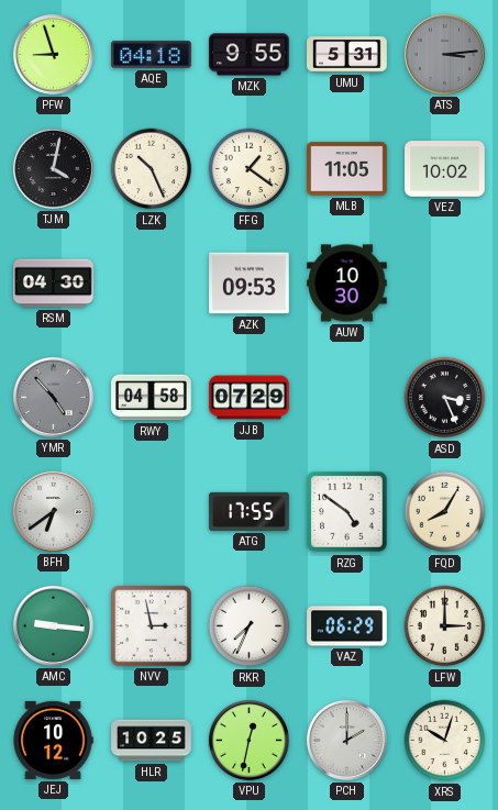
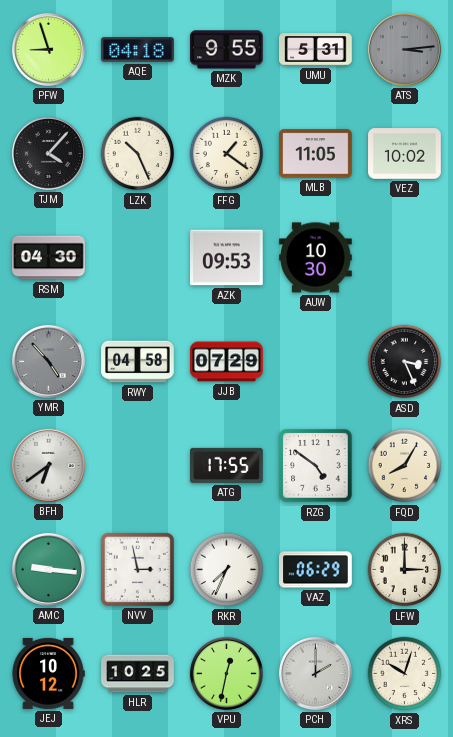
TJM: 4:02 -> 4:07 (48, 153)
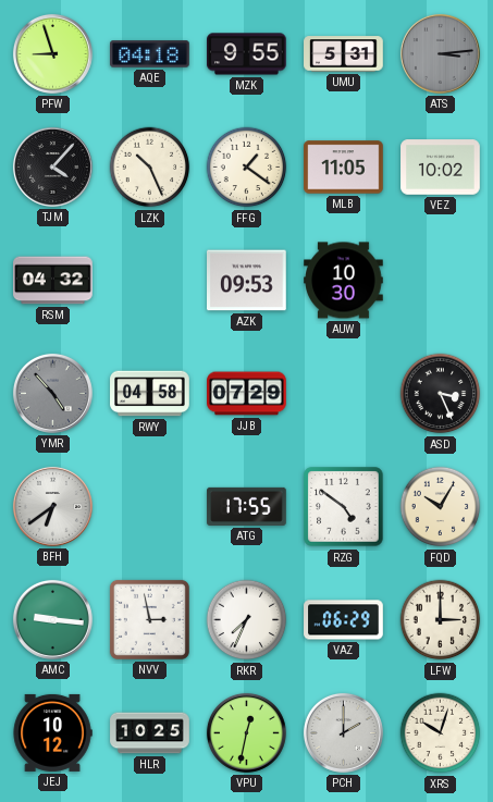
RSM: 04:30 -> 04:32 (53, 281)
FQD: 8:05 -> 10:05 (441, 507)
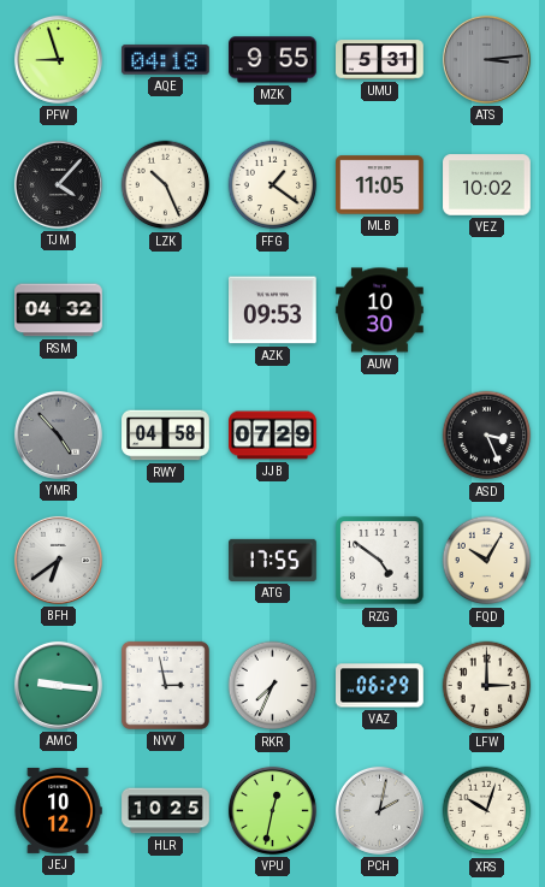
PCH: 2:00 -> 2:02 (379, 810)
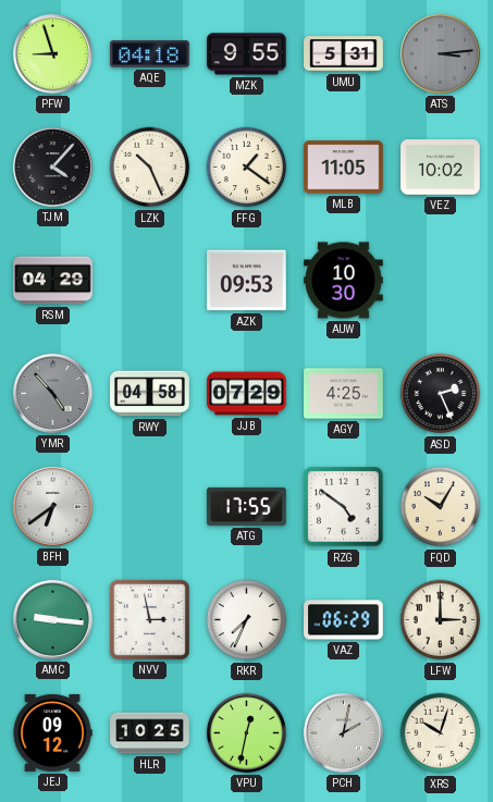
RSM: 04:32 -> 04:29 (53, 281)
AGY: none -> 4:25 (344, 394)
ASD: 3:26 -> 2:26 (441, 394)
JEJ: 10:12 -> 09:12 (52, 732)
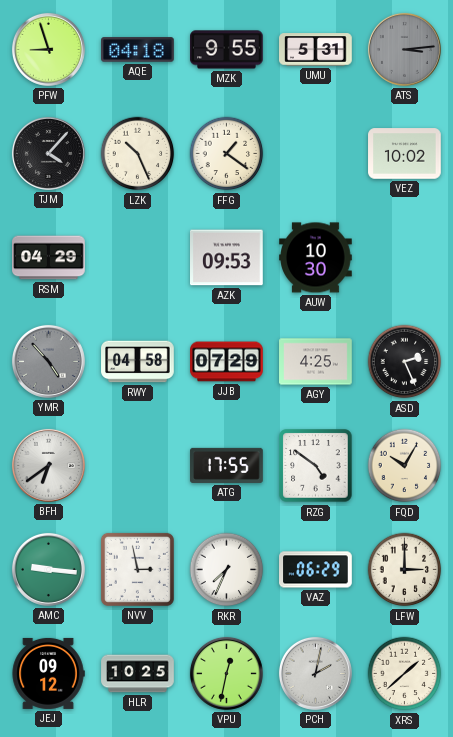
MLB: 11:05 -> none (344, 168)
XRS: 10:03 -> 1:38 (405, 674)
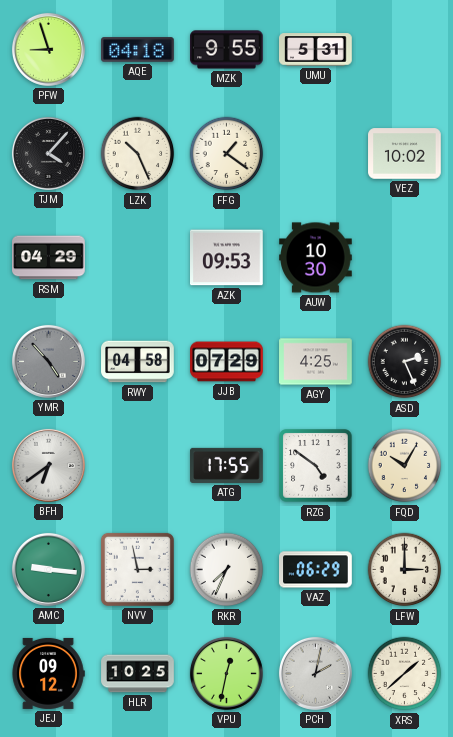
ATS: 3:14 -> none (404, 49)
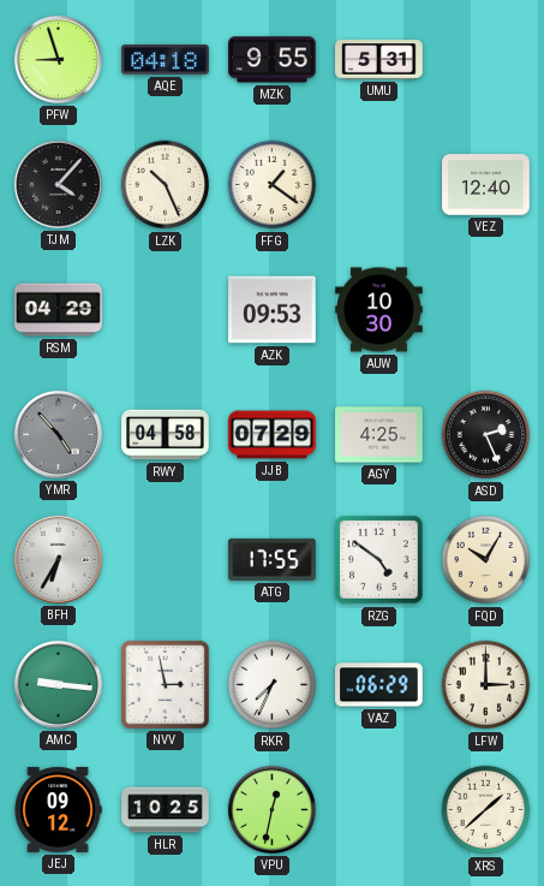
VEZ: 10:02 -> 12:40 (486, 185)
BFH: 6:39 -> 6:35 (58, 559)
PCH: 2:02 -> none (315, 673)
